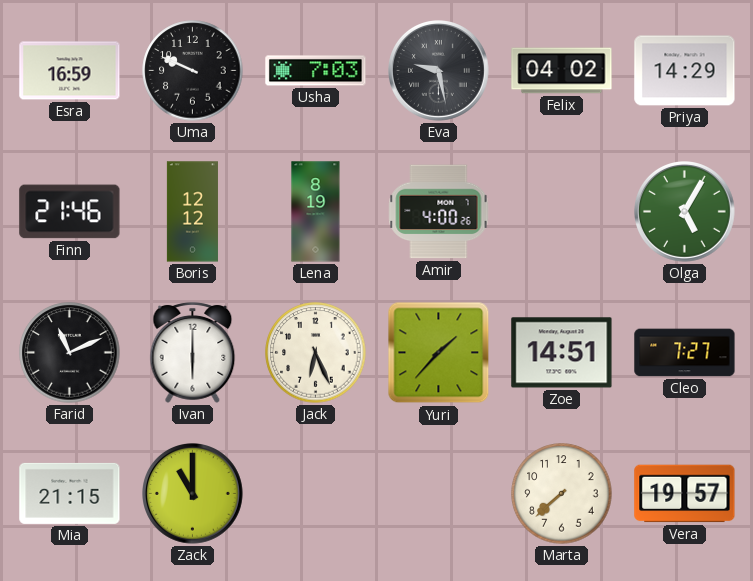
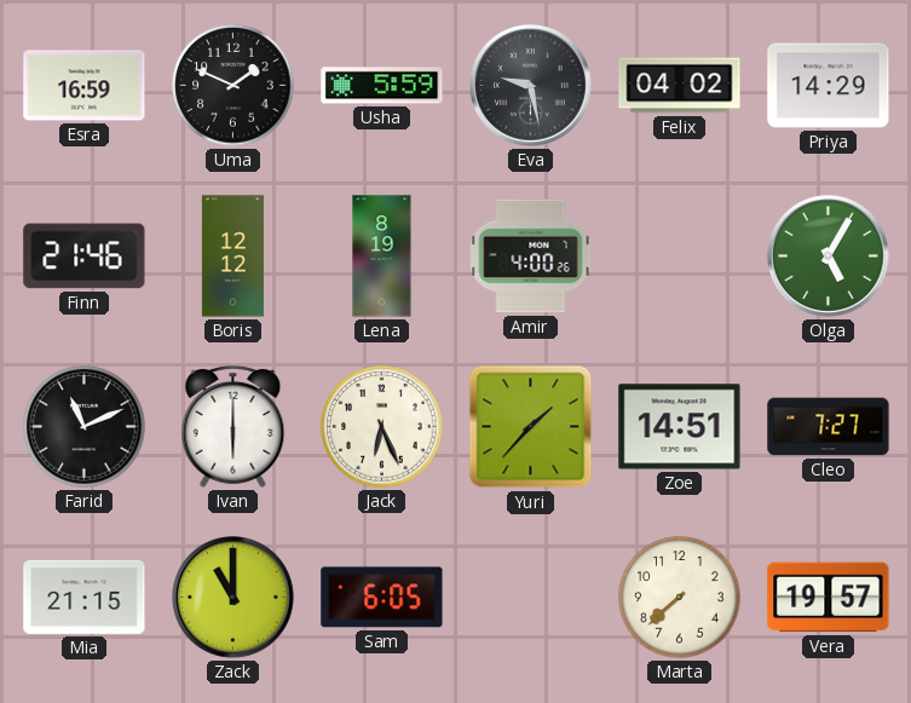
Uma: 9:49 -> 1:49 (233, 86)
Usha: 7:03 -> 5:59 (382, 86)
Sam: none -> 6:05 (382, 598)
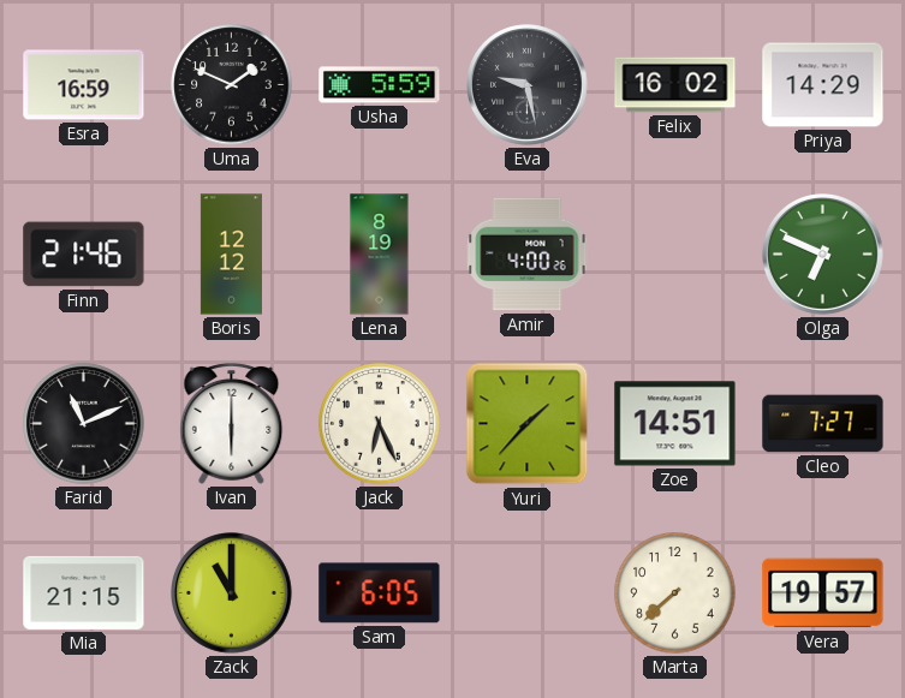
Felix: 04:02 -> 16:02 (675, 85)
Olga: 5:05 -> 6:49 (823, 255)
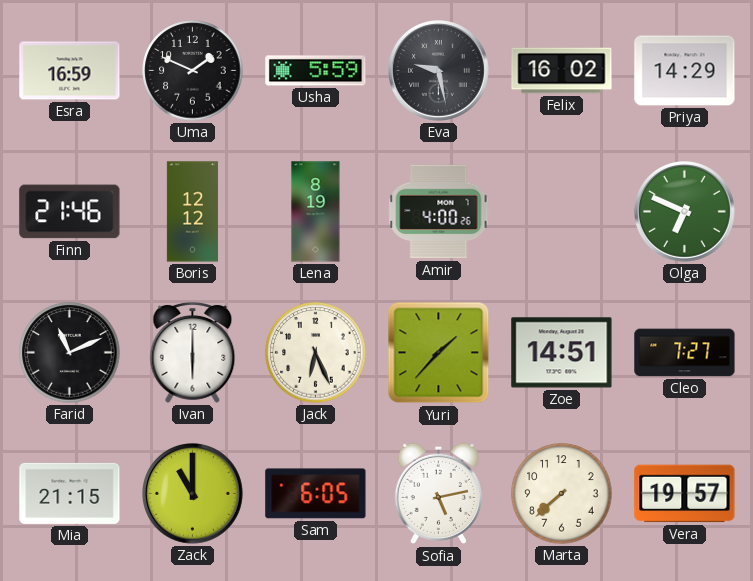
Sofia: none -> 5:13 (438, 494)
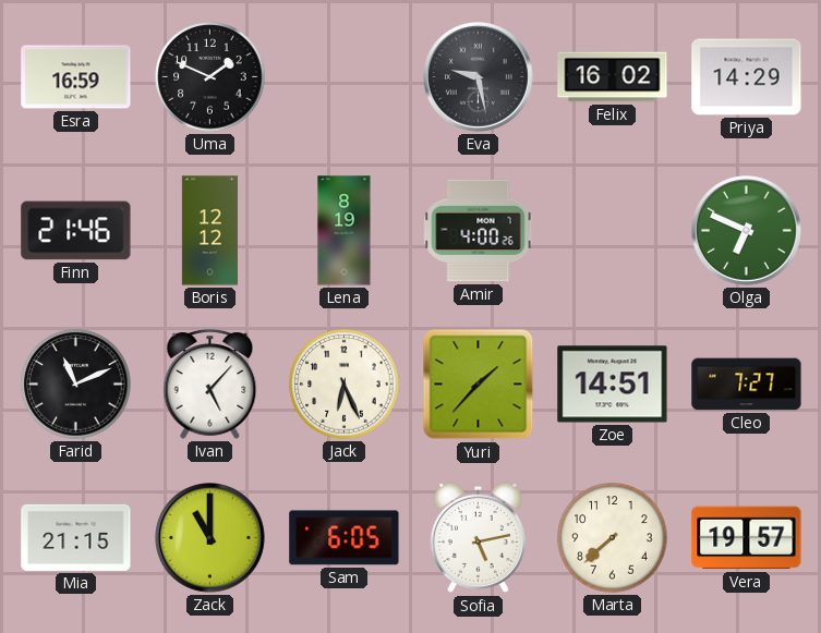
Usha: 5:59 -> none (316, 71)
Ivan: 6:00 -> 5:07 (210, 385)
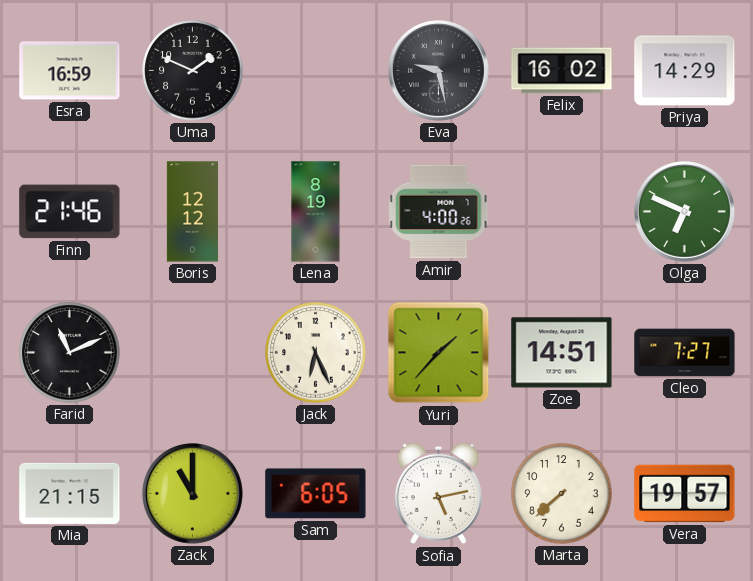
Ivan: 5:07 -> none (210, 385)
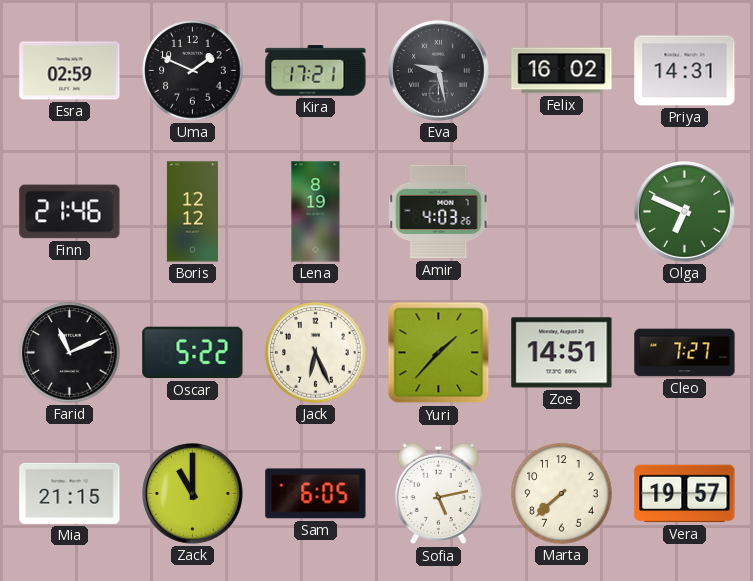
Esra: 16:59 -> 02:59 (70, 71)
Kira: none -> 17:21 (316, 71)
Priya: 14:29 -> 14:31 (685, 71)
Amir: 4:00 -> 4:03 (439, 212)
Oscar: none -> 5:22 (193, 353)
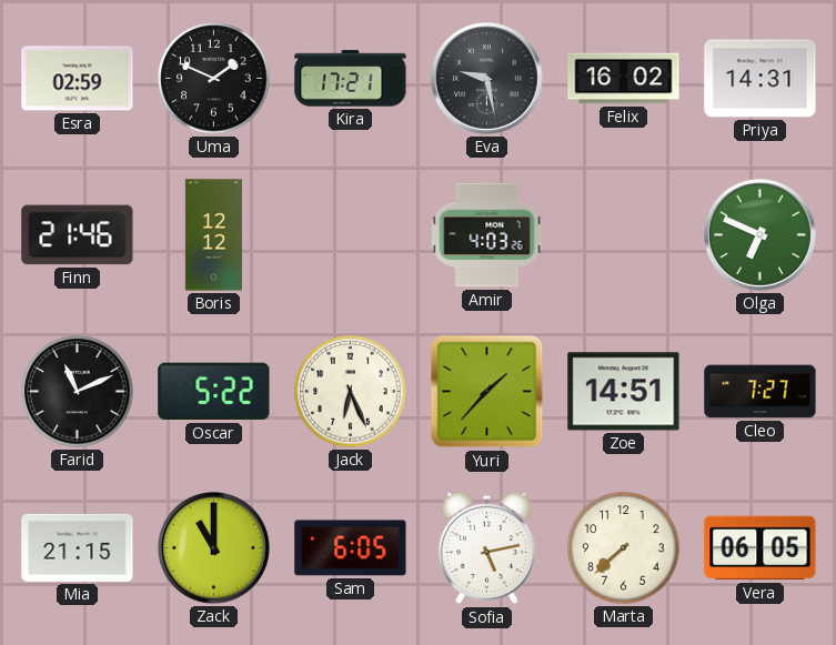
Lena: 8:19 -> none (316, 212)
Vera: 19:57 -> 06:05 (761, 548)
